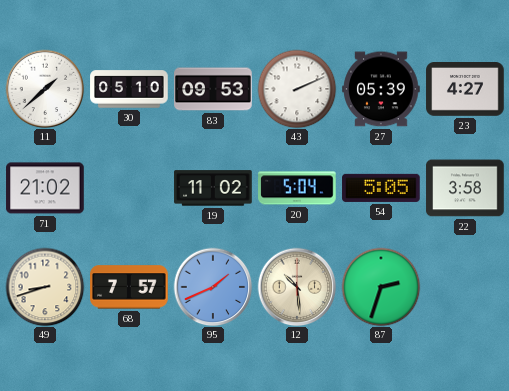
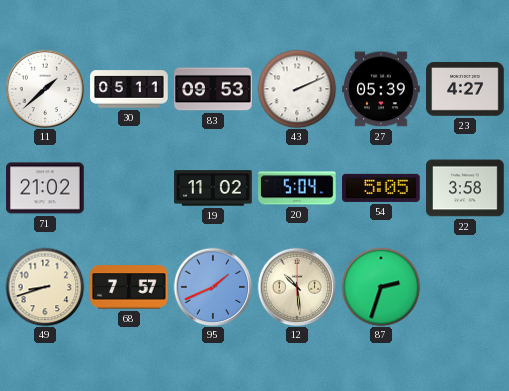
30: 05:10 -> 05:11 (129, 89)
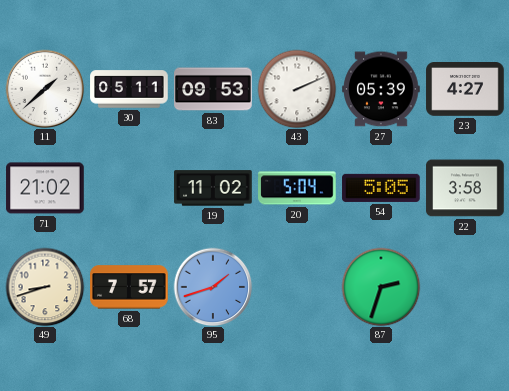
95: 1:41 -> 1:42 (213, 287)
12: 10:29 -> none (297, 287)
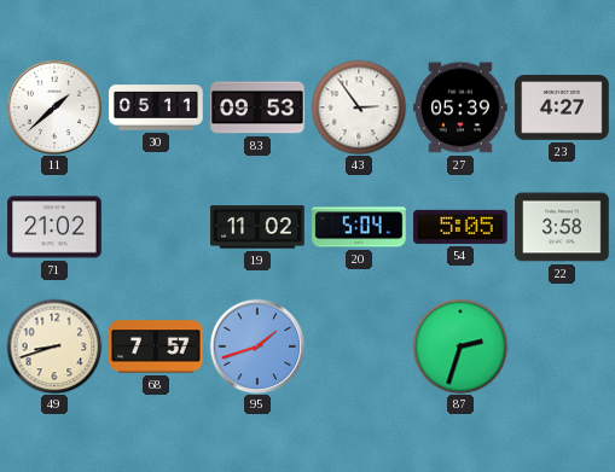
43: 2:11 -> 2:54 (359, 107)
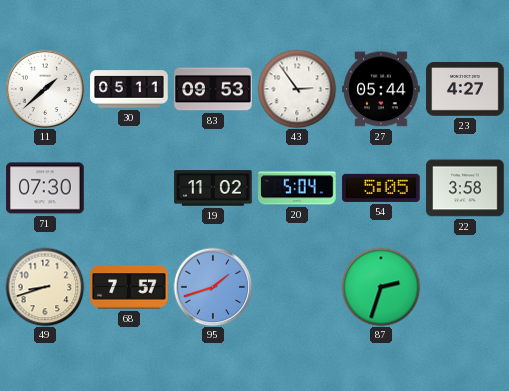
27: 05:39 -> 05:44 (381, 89)
71: 21:02 -> 07:30 (45, 188)
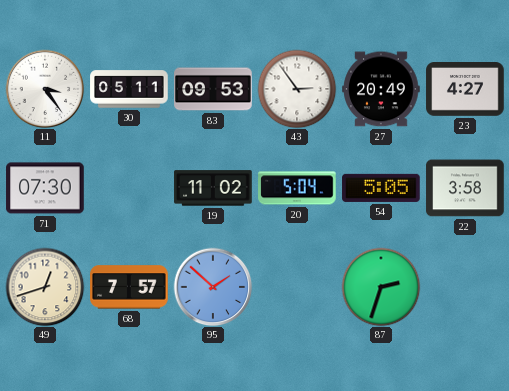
11: 1:38 -> 3:24 (45, 89)
27: 05:44 -> 20:49 (381, 89)
49: 8:42 -> 12:42 (45, 287)
95: 1:42 -> 1:52 (213, 287)
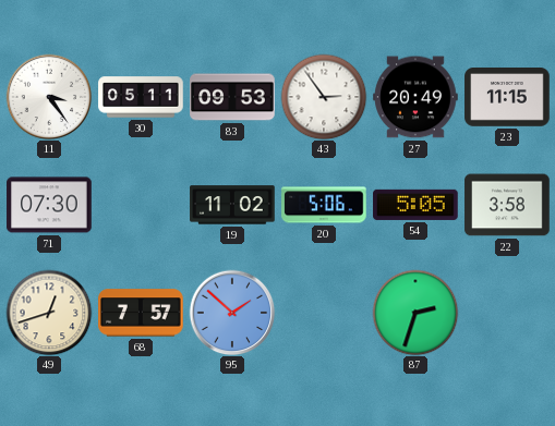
23: 4:27 -> 11:15 (507, 98)
20: 5:04 -> 5:06 (324, 205)
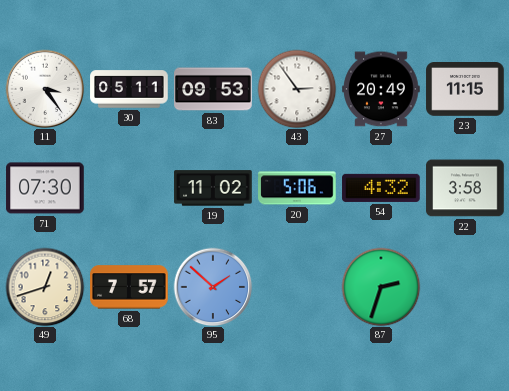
54: 5:05 -> 4:32 (381, 188)
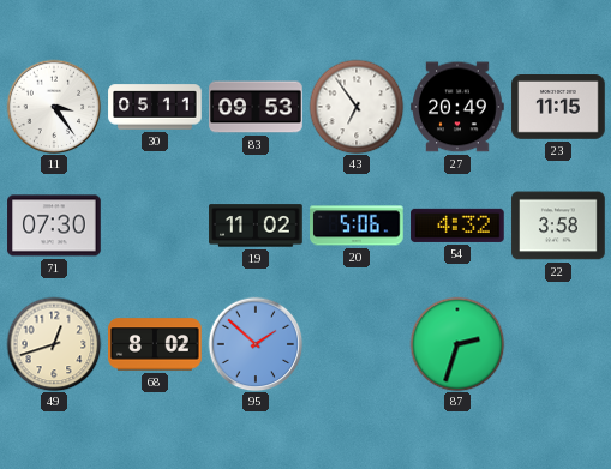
43: 2:54 -> 6:54 (357, 107)
68: 7:57 -> 8:02 (155, 344)
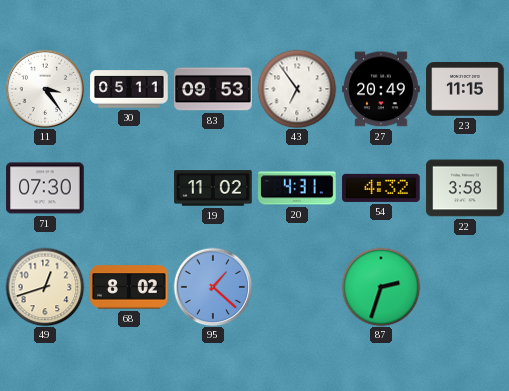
20: 5:06 -> 4:31 (297, 188)
95: 1:52 -> 1:22 (213, 287)
